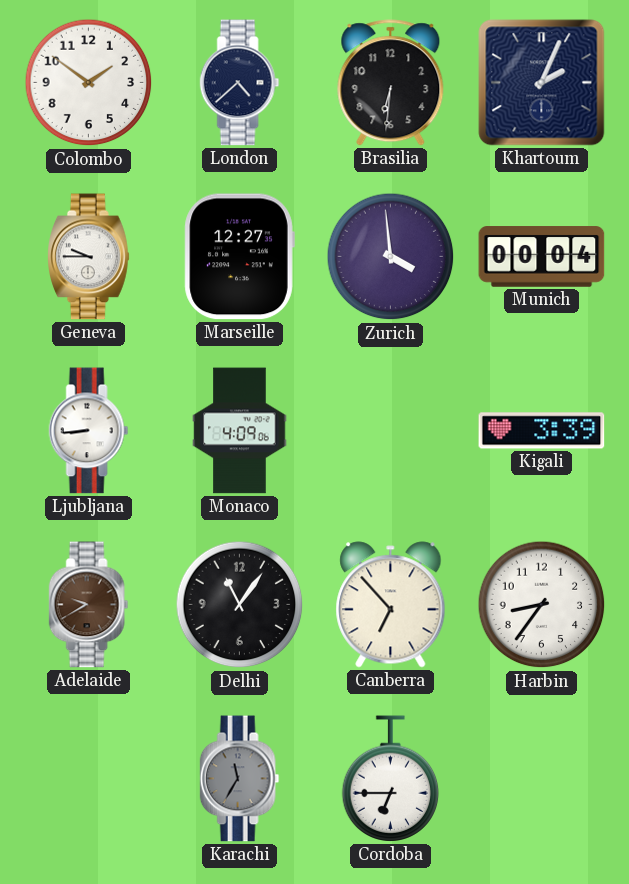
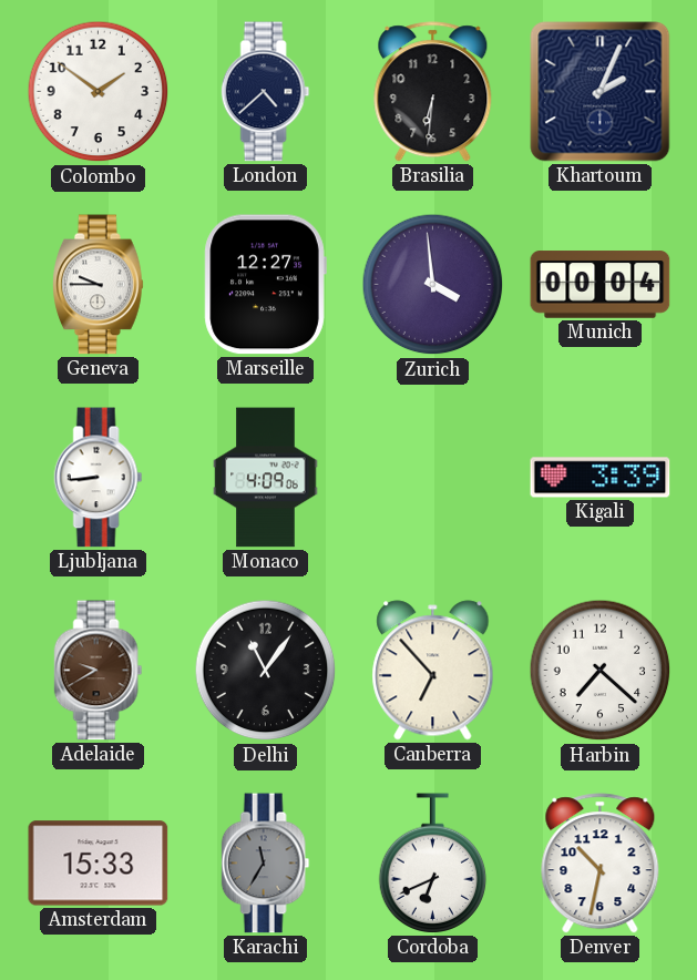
Harbin: 8:36 -> 7:22 (601, 671)
Amsterdam: none -> 15:33 (99, 864)
Cordoba: 6:45 -> 6:41 (433, 864)
Denver: none -> 10:32 (601, 864)
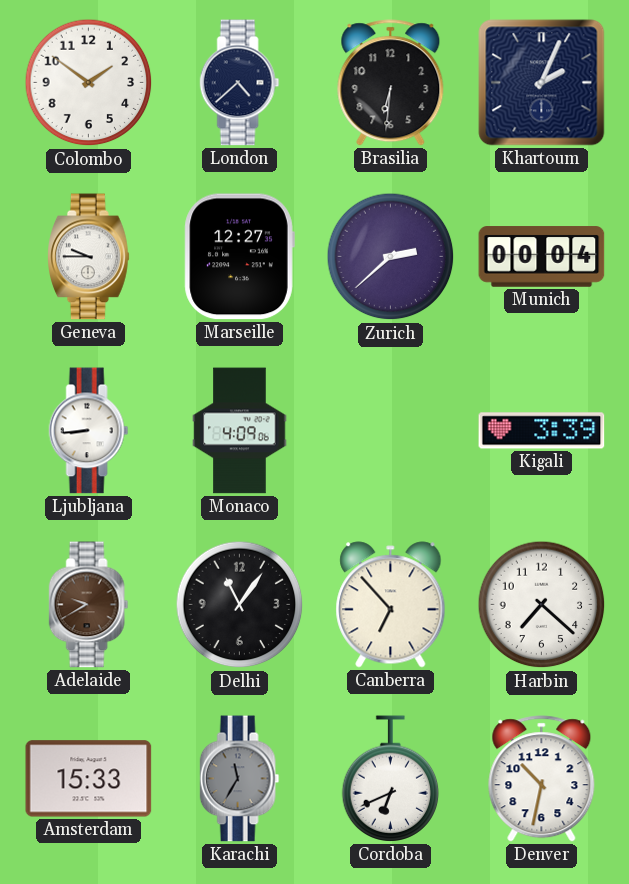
Zurich: 3:59 -> 2:38 (391, 257)
